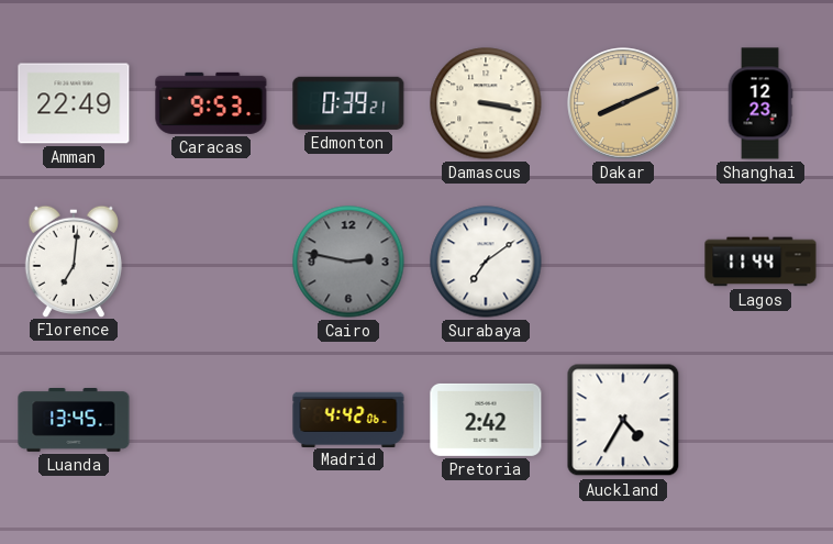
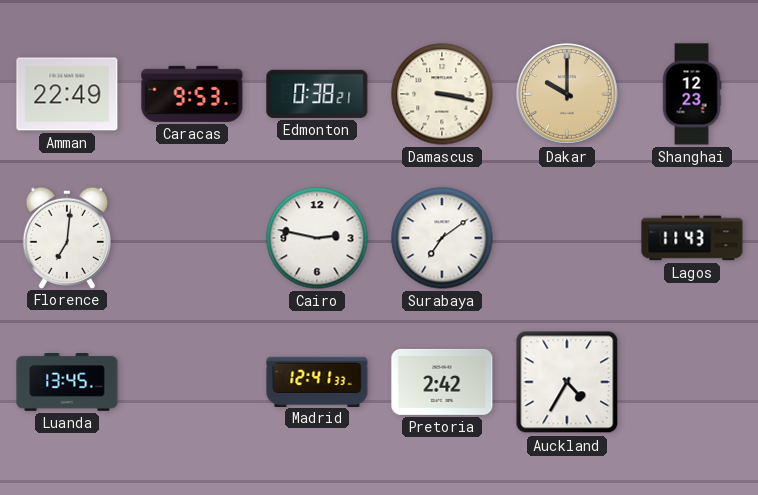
Edmonton: 0:39 -> 0:38 (317, 94)
Dakar: 8:11 -> 10:00 (567, 94)
Cairo dial: grey -> white (317, 238)
Lagos: 11:44 -> 11:43 (692, 238)
Madrid: 4:42 -> 12:41 (317, 381)
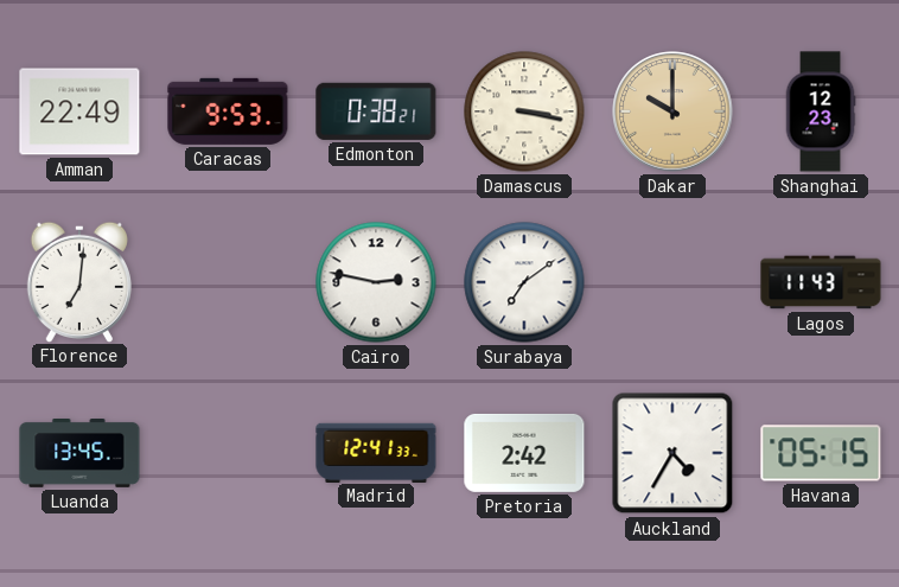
Havana: none -> 05:15 (821, 453)
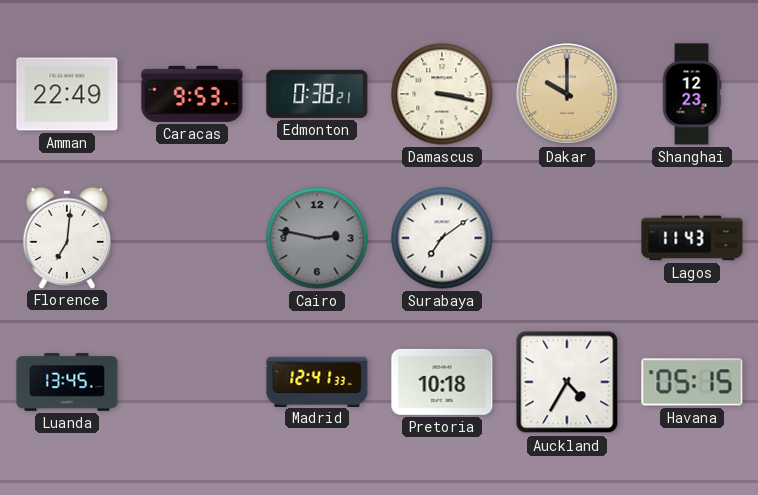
Cairo dial: white -> grey (317, 238)
Pretoria: 2:42 -> 10:18 (442, 382)
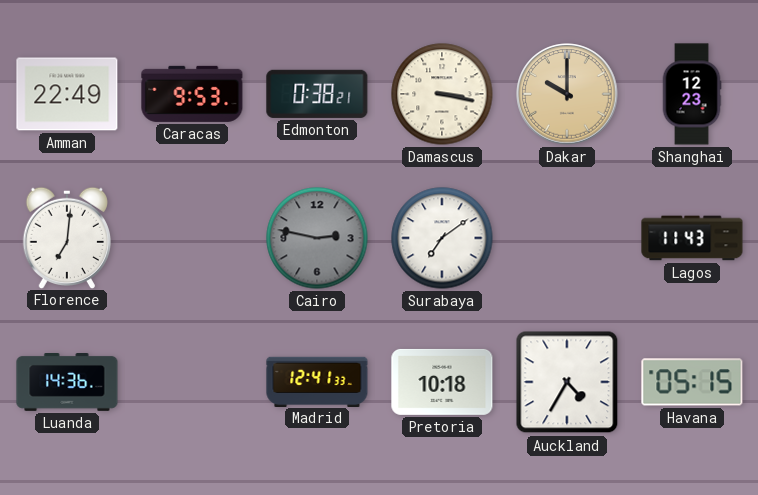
Luanda: 13:45 -> 14:36 (67, 383)
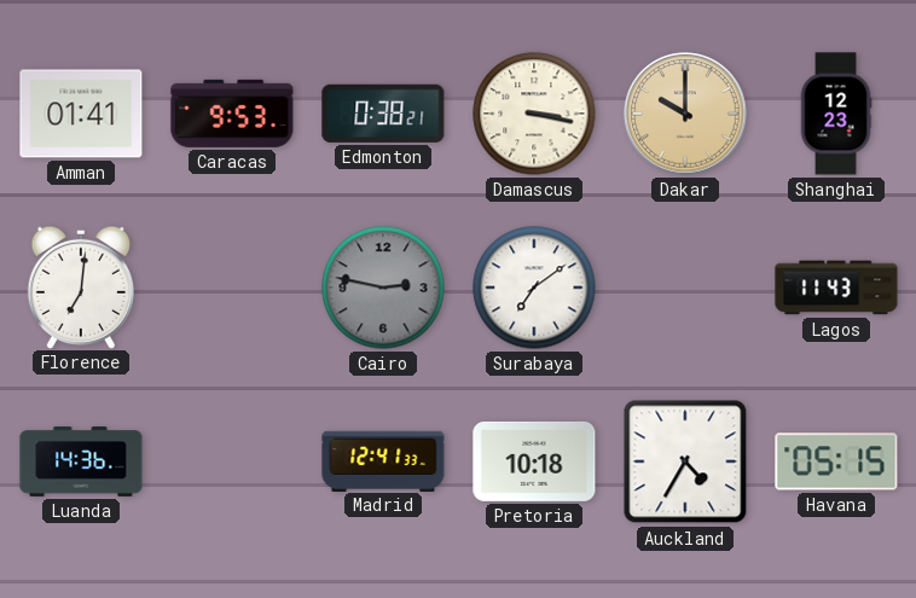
Amman: 22:49 -> 01:41 (81, 114)
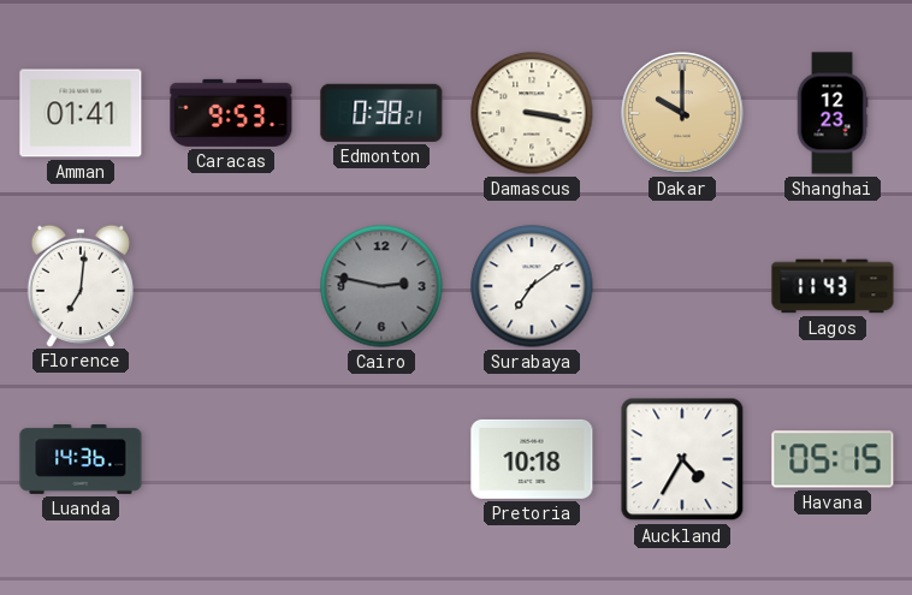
Madrid: 12:41 -> none (383, 460)
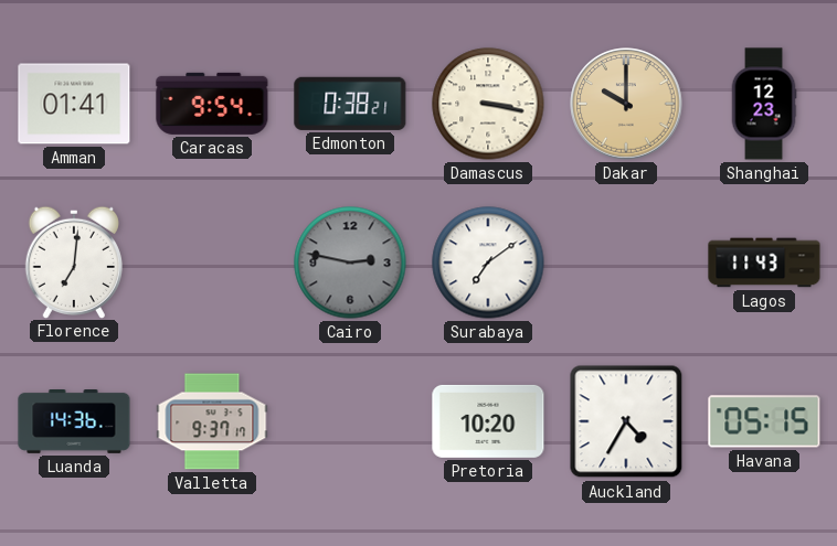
Caracas: 9:53 -> 9:54 (212, 104)
Valletta: none -> 9:37 (212, 421)
Pretoria: 10:18 -> 10:20 (488, 421)
